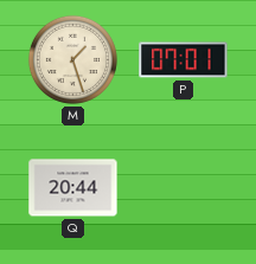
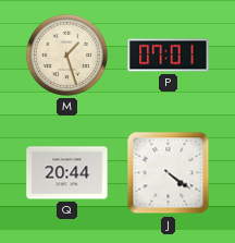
J: none -> 4:21 (169, 173)
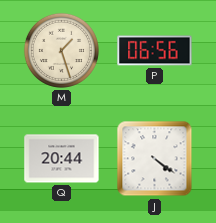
P: 07:01 -> 06:56 (155, 51)
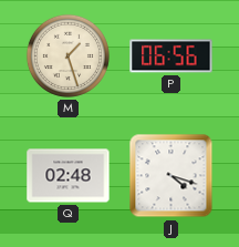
Q: 20:44 -> 02:48 (69, 176)
J: 4:21 -> 4:18 (172, 176)
